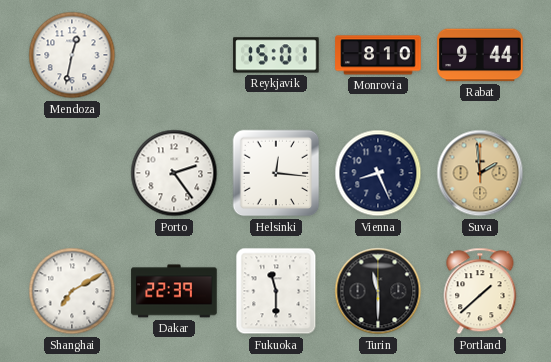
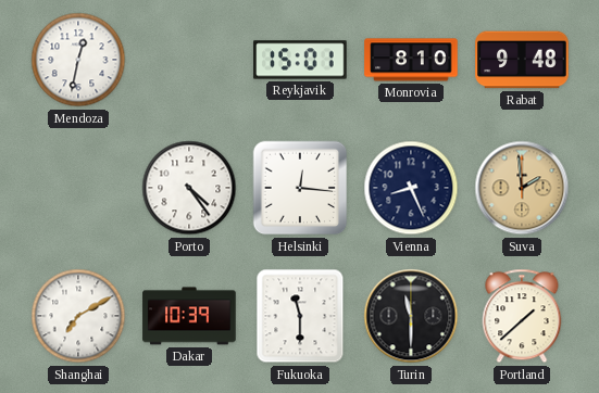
Rabat: 9:44 -> 9:48 (522, 60)
Porto: 2:24 -> 4:24 (189, 188)
Dakar: 22:39 -> 10:39 (189, 316)
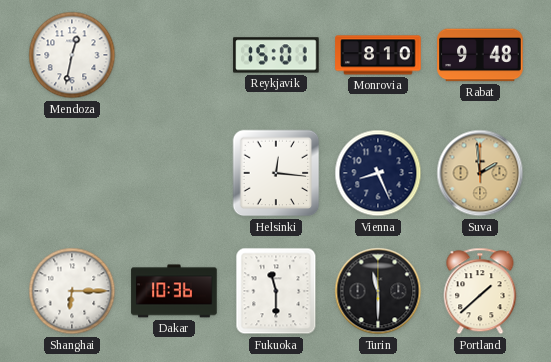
Porto: 4:24 -> none (189, 188)
Shanghai: 7:10 -> 6:15 (72, 291)
Dakar: 10:39 -> 10:36 (174, 291)
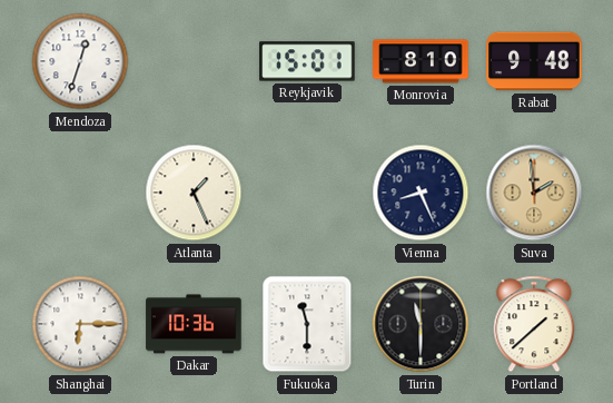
Mendoza: 12:32 -> 12:33 (80, 61)
Atlanta: none -> 1:26 (194, 193)
Helsinki: 12:16 -> none (276, 173)
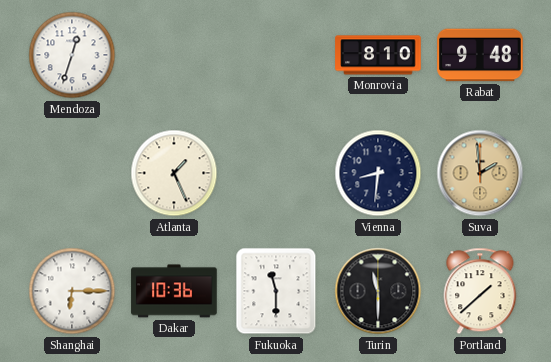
Reykjavik: 15:01 -> none (307, 61)
Vienna: 8:26 -> 8:31 (378, 173)
